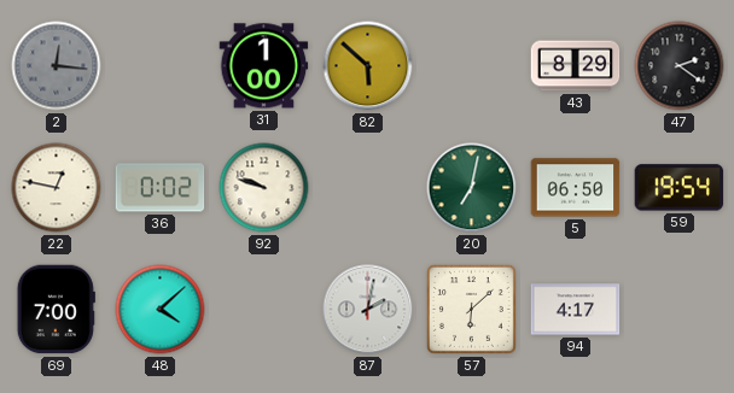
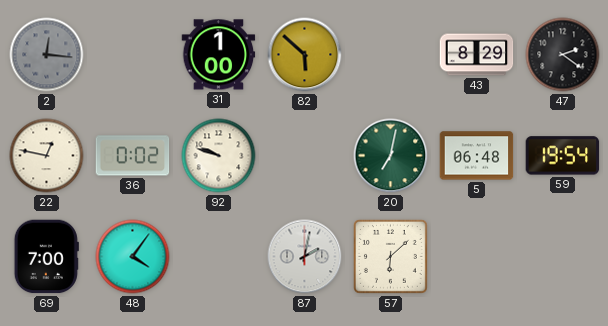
5: 06:50 -> 06:48 (477, 156)
48: 4:08 -> 4:06 (133, 257)
94: 4:17 -> none (576, 310)
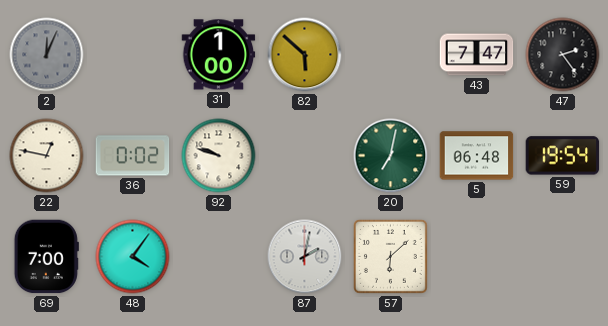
2: 12:16 -> 12:04 (47, 55)
43: 8:29 -> 7:47 (477, 55)
47: 2:21 -> 2:24 (563, 55)
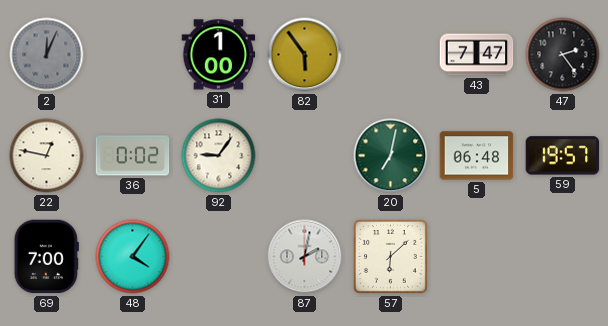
82: 5:52 -> 5:54 (305, 55)
92: 9:48 -> 9:06 (219, 156)
59: 19:54 -> 19:57 (563, 156)
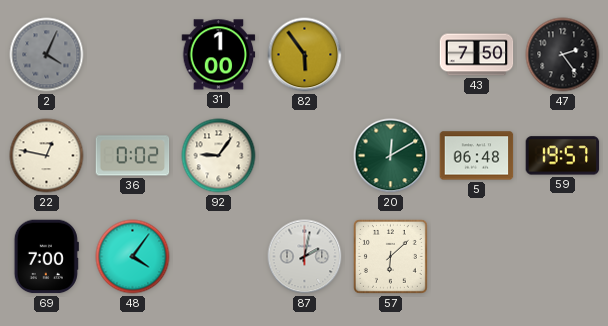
2: 12:04 -> 4:04 (47, 55)
43: 7:47 -> 7:50 (477, 55)
20: 7:02 -> 12:10 (391, 156)
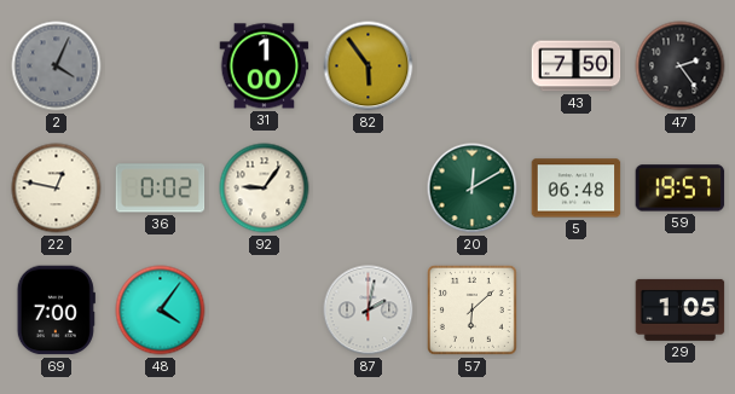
29: none -> 1:05 (681, 309)
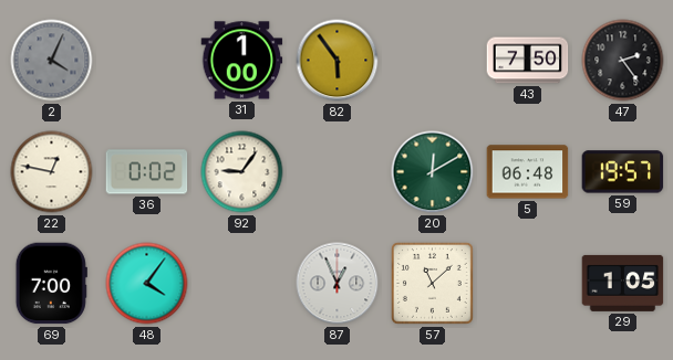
87: 2:02 -> 12:56 (338, 284)
57: 6:08 -> 11:08 (432, 283)
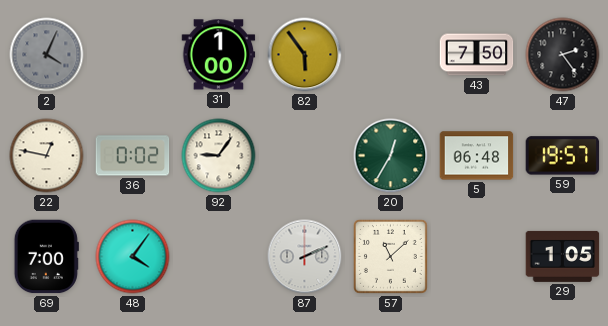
20: 12:10 -> 12:35 (391, 156)
87: 12:56 -> 2:11 (305, 257)
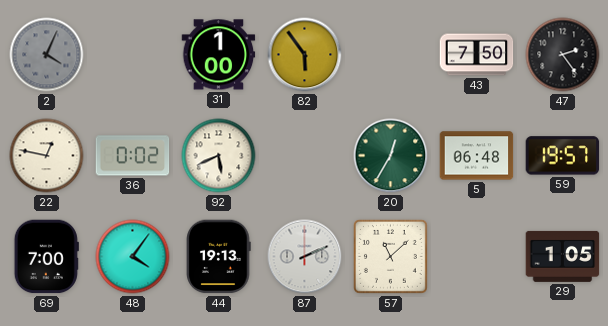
92: 9:06 -> 5:41 (219, 156)
44: none -> 19:13 (219, 257)
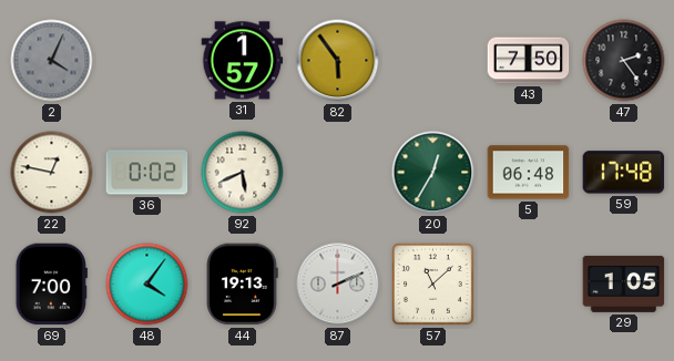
31: 1:00 -> 1:57 (243, 61)
59: 19:57 -> 17:48 (624, 173)
